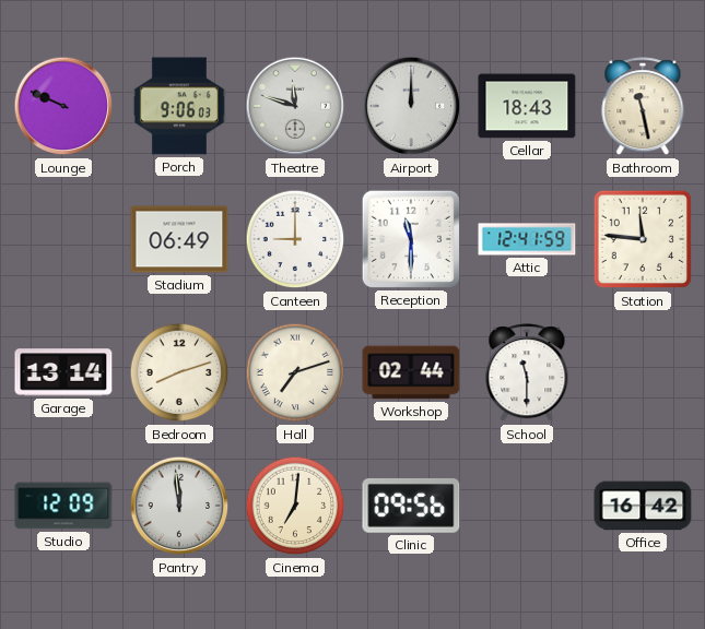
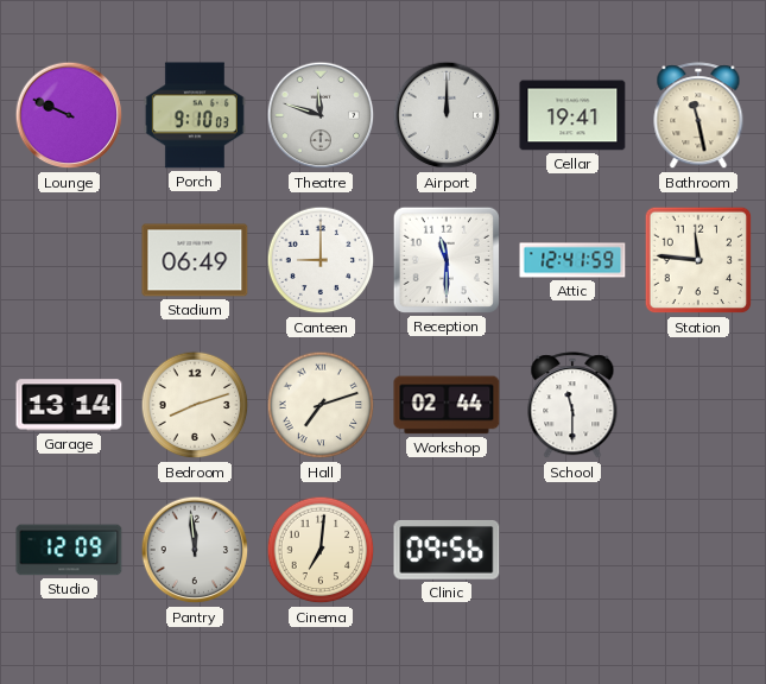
Porch: 9:06 -> 9:10 (195, 115)
Cellar: 18:43 -> 19:41 (572, 115)
Office: 16:42 -> none (643, 506)
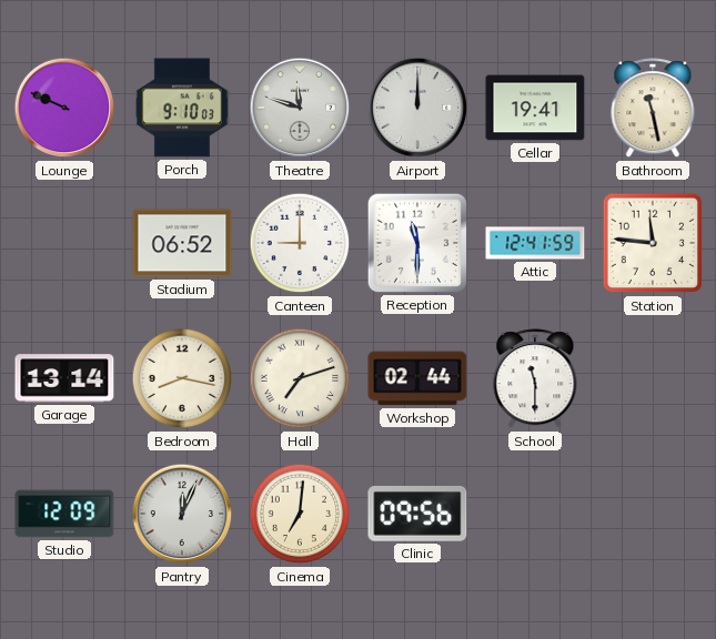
Stadium: 06:49 -> 06:52 (182, 243)
Bedroom: 8:12 -> 8:17 (182, 378)
Pantry: 11:59 -> 12:04 (182, 514)
